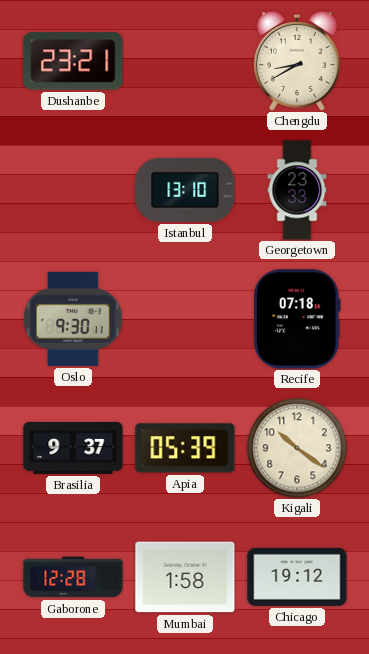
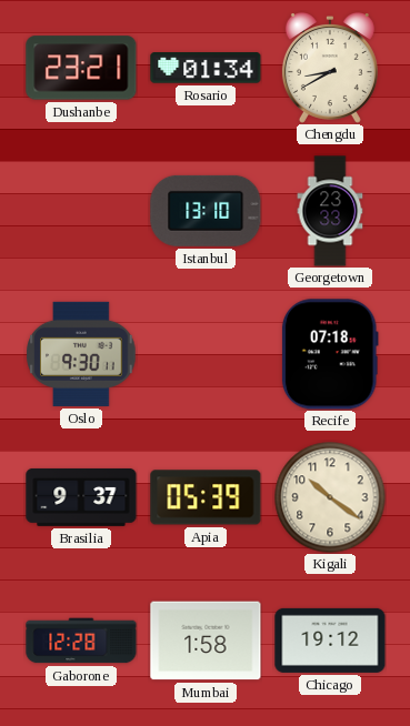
Rosario: none -> 01:34 (206, 68)
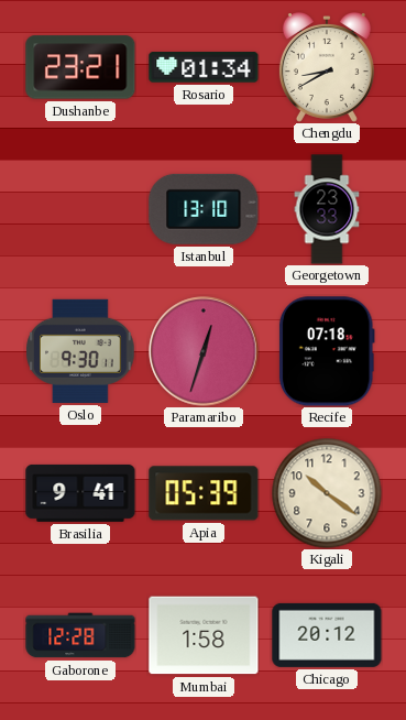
Paramaribo: none -> 12:33 (204, 351)
Brasilia: 9:37 -> 9:41 (80, 493)
Chicago: 19:12 -> 20:12 (327, 635)
